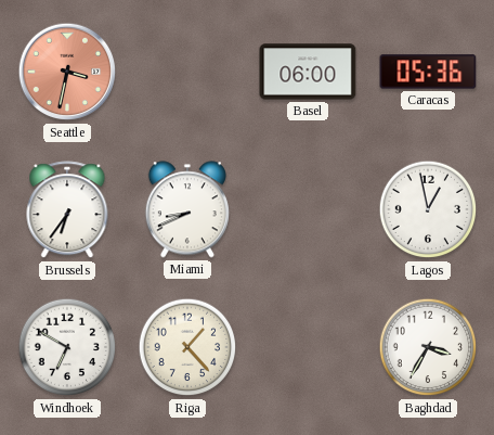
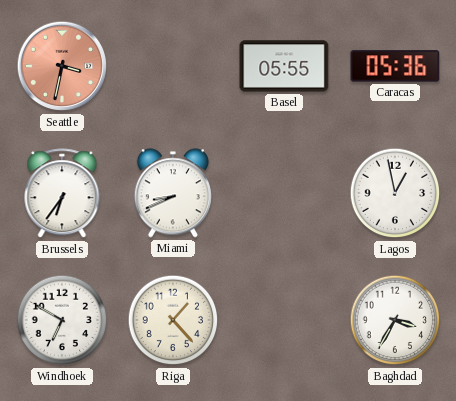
Basel: 06:00 -> 05:55 (284, 66)
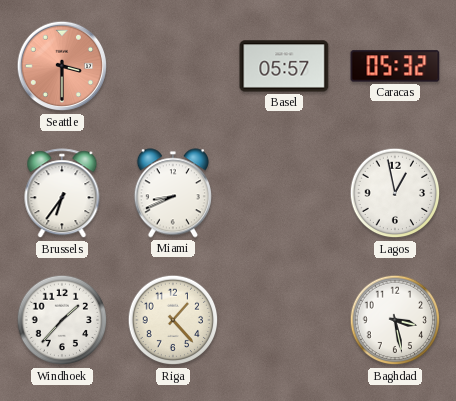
Seattle: 3:32 -> 3:30 (62, 66)
Basel: 05:55 -> 05:57 (284, 66)
Caracas: 05:36 -> 05:32 (395, 66)
Windhoek: 6:50 -> 1:37 (62, 320)
Baghdad: 3:35 -> 3:28 (395, 320)
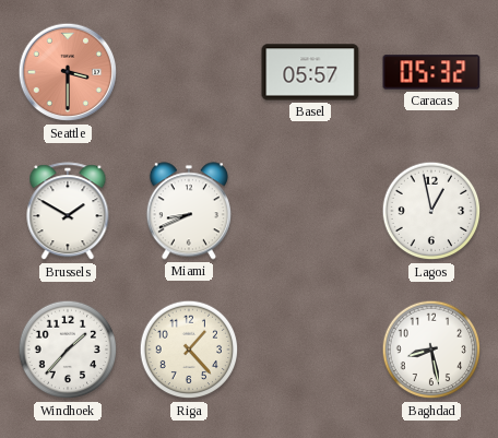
Brussels: 6:36 -> 1:50 (68, 212)
Baghdad: 3:28 -> 8:28 (431, 350)
